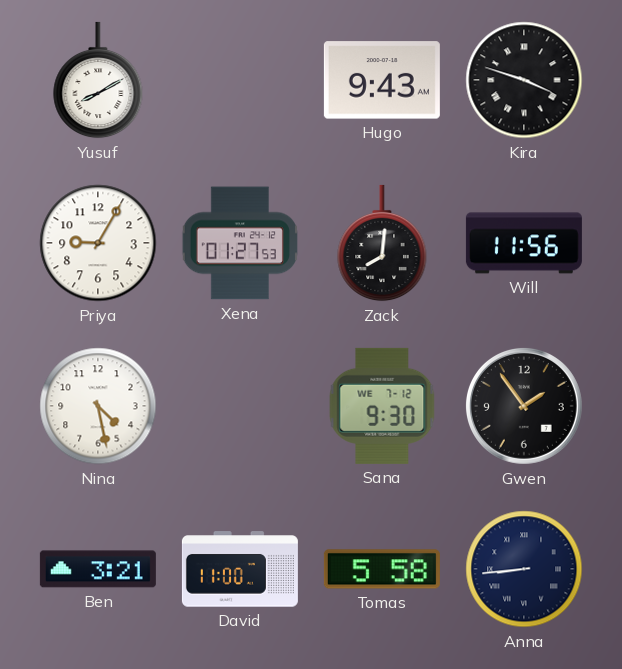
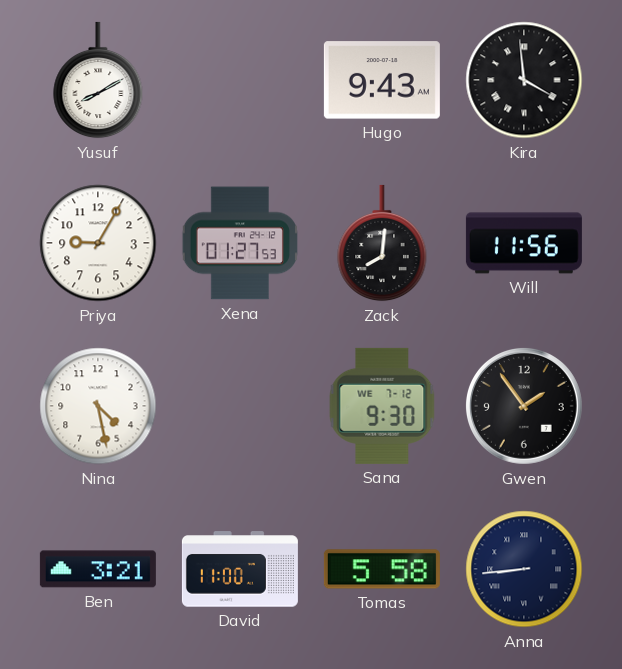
Kira: 3:48 -> 3:59 (524, 80)
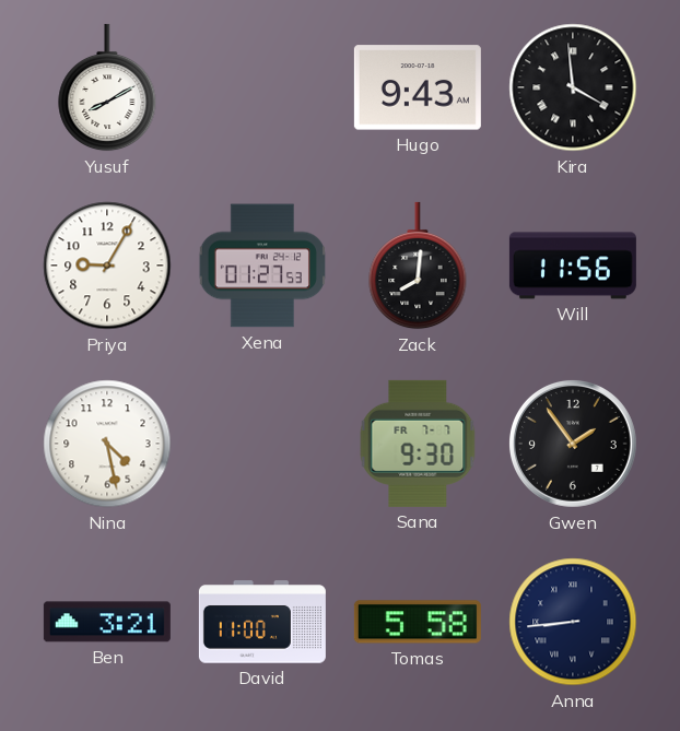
Sana date: WE 7-12 -> FR 7-7 (418, 444)
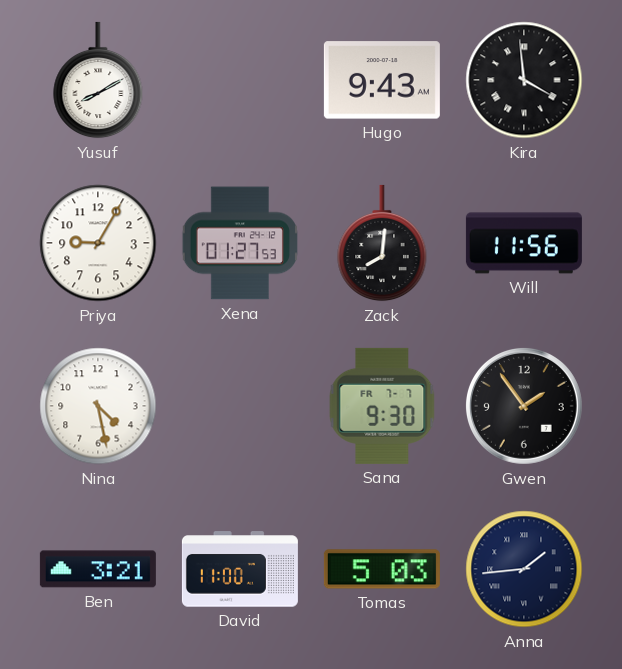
Tomas: 5:58 -> 5:03 (382, 569)
Anna: 8:44 -> 1:44 (524, 569)
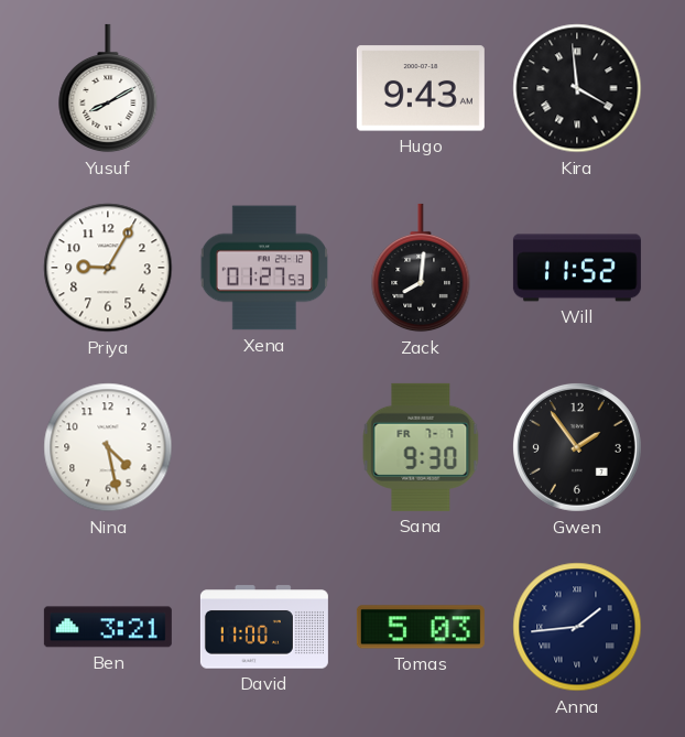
Will: 11:56 -> 11:52 (577, 268)
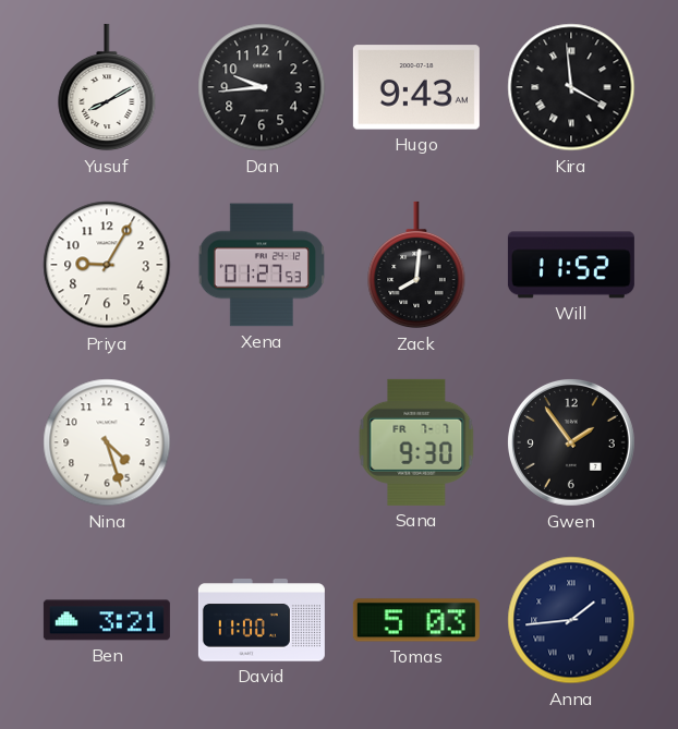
Dan: none -> 9:44 (262, 87)
Nina: 4:28 -> 4:27 (107, 442)
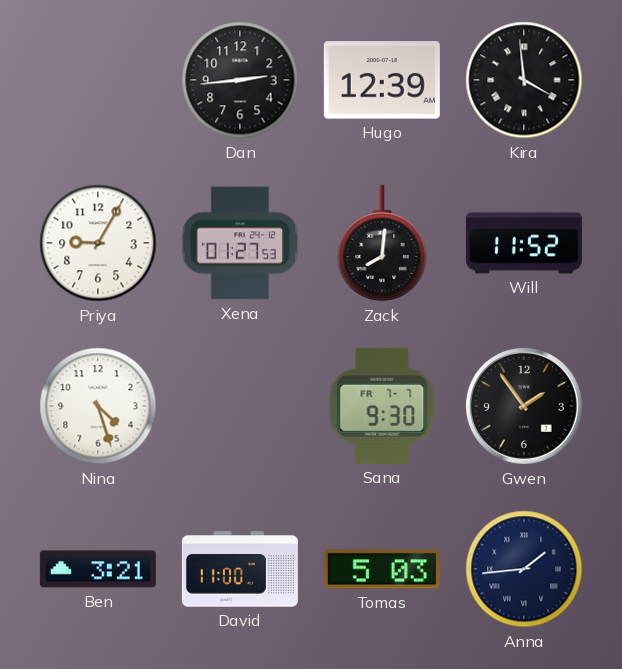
Yusuf: 8:10 -> none (107, 87)
Dan: 9:44 -> 2:44 (240, 80)
Hugo: 9:43 -> 12:39 (382, 80)
